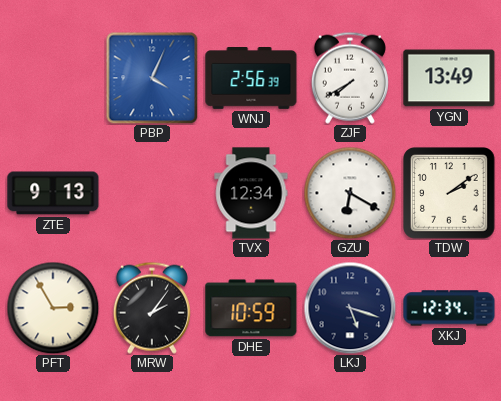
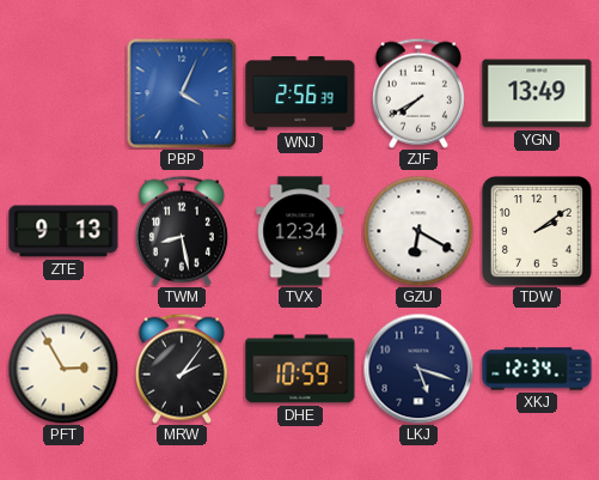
TWM: none -> 8:28 (182, 231)
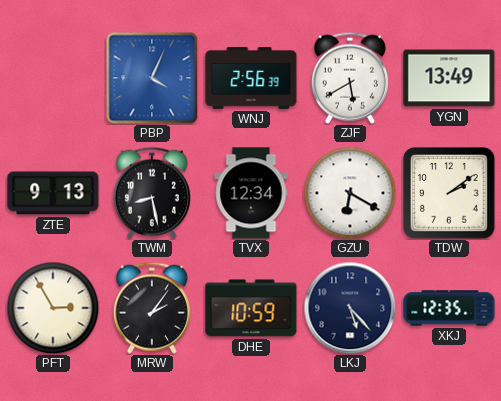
ZJF: 7:40 -> 5:40 (350, 78)
LKJ: 5:18 -> 5:23 (350, 308)
XKJ: 12:34 -> 12:35 (449, 308)
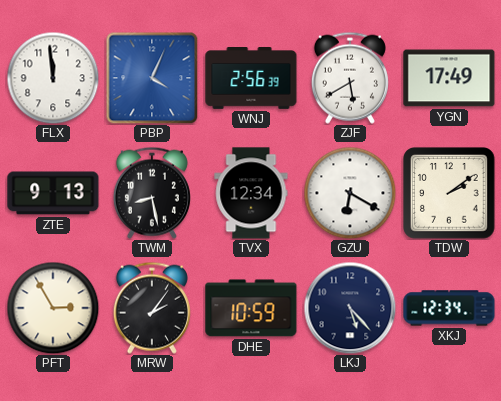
FLX: none -> 11:59 (53, 78)
YGN: 13:49 -> 17:49 (449, 78)
XKJ: 12:35 -> 12:34 (449, 308)
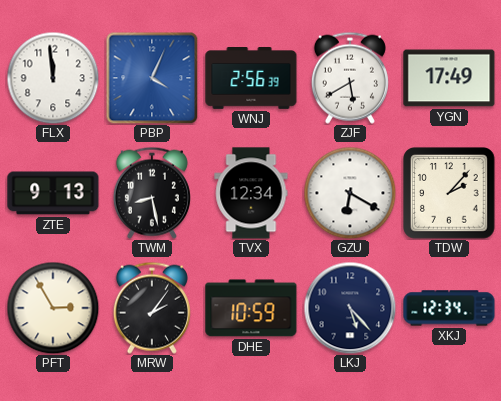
TDW: 2:09 -> 2:07 (449, 193)
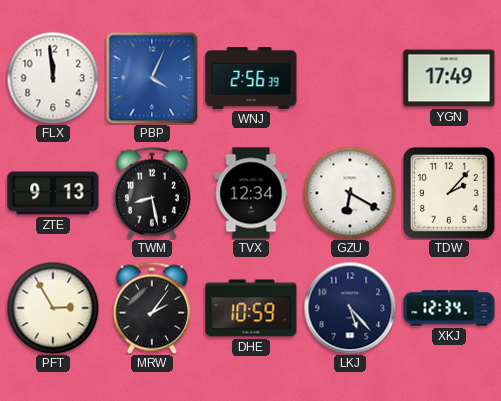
ZJF: 5:40 -> none (350, 78)
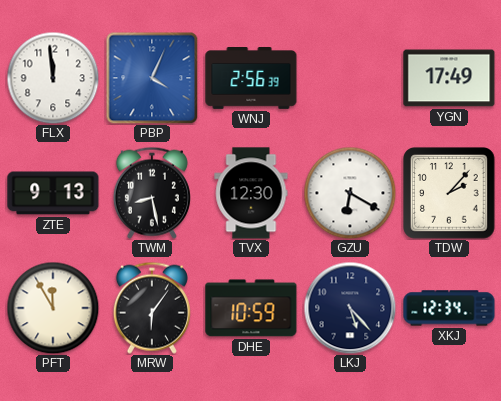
TVX: 12:34 -> 12:30 (251, 193)
PFT: 2:55 -> 11:55 (53, 308)
MRW: 2:06 -> 6:06 (152, 308)
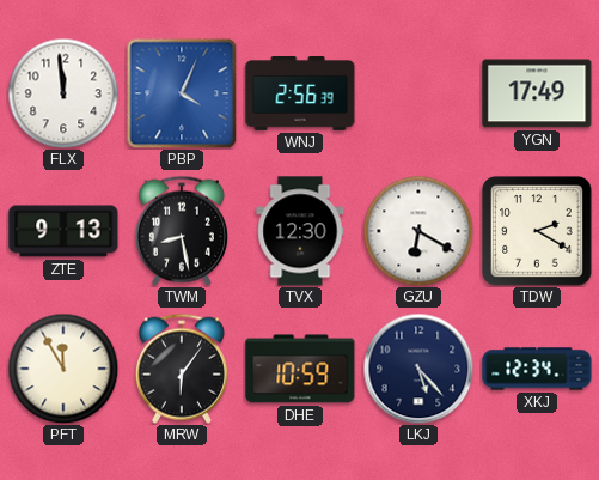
TDW: 2:07 -> 2:20 (537, 231)
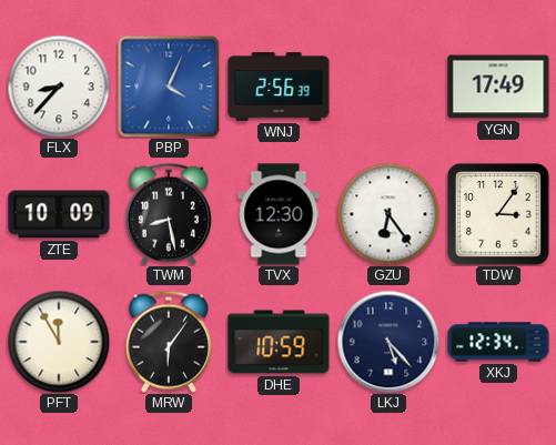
FLX: 11:59 -> 8:37 (59, 87)
ZTE: 9:13 -> 10:09 (59, 214)
GZU: 6:20 -> 6:24 (388, 214)
TDW: 2:20 -> 3:06 (498, 214)
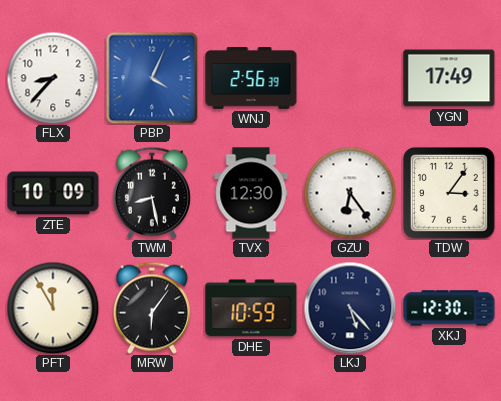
XKJ: 12:34 -> 12:30 (449, 308)
